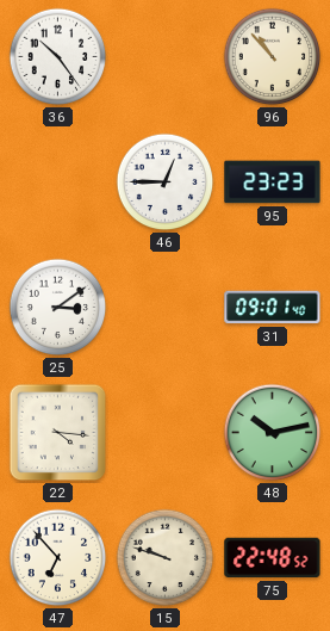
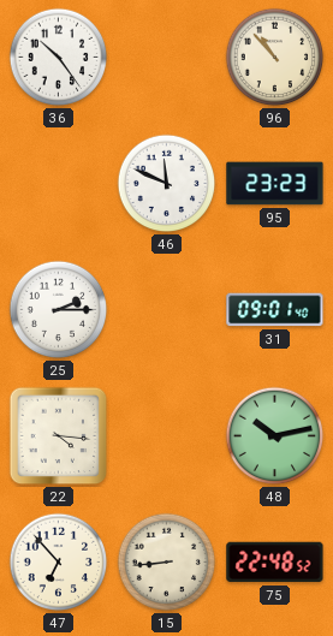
46: 12:45 -> 11:49 (167, 184)
25: 3:09 -> 2:15 (59, 310)
15: 9:48 -> 8:44 (167, 563)
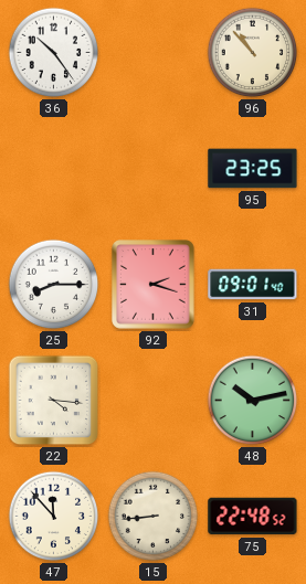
46: 11:49 -> none (167, 184)
95: 23:23 -> 23:25 (253, 169)
25: 2:15 -> 8:15 (54, 285)
92: none -> 2:18 (154, 285)
47: 6:53 -> 11:53 (54, 517)
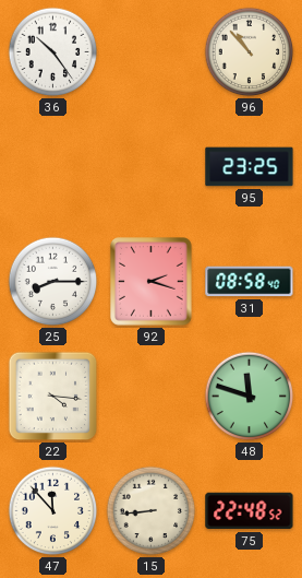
31: 09:01 -> 08:58 (250, 282)
48: 10:13 -> 11:48 (250, 397)
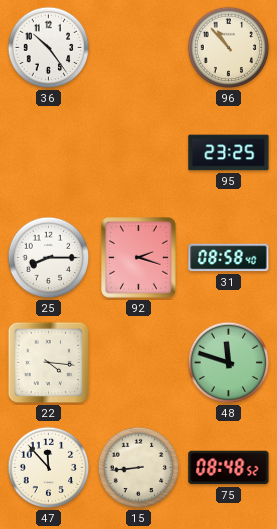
75: 22:48 -> 08:48 (229, 468)
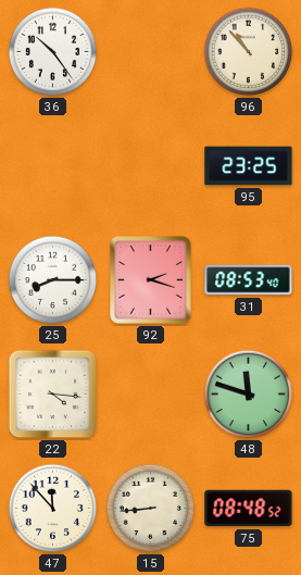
31: 08:58 -> 08:53 (249, 280)
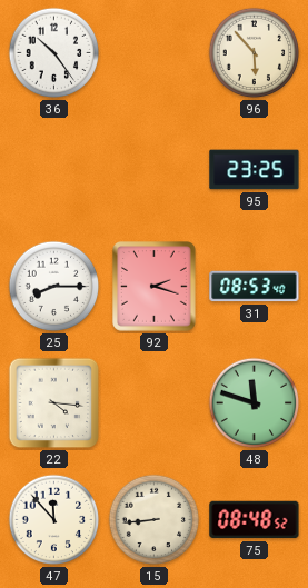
96: 10:53 -> 5:53 (255, 53)
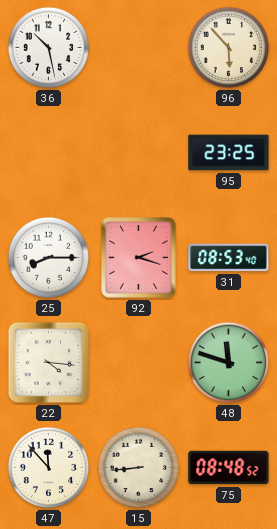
36: 10:24 -> 10:28 (49, 48)
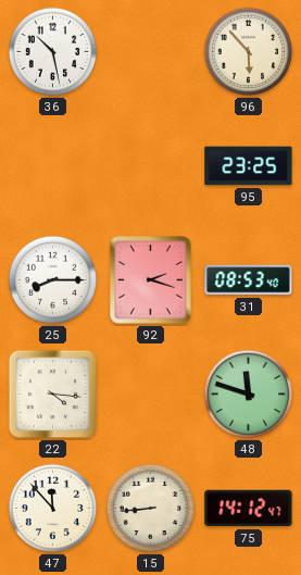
75: 08:48 -> 14:12 (249, 509)
